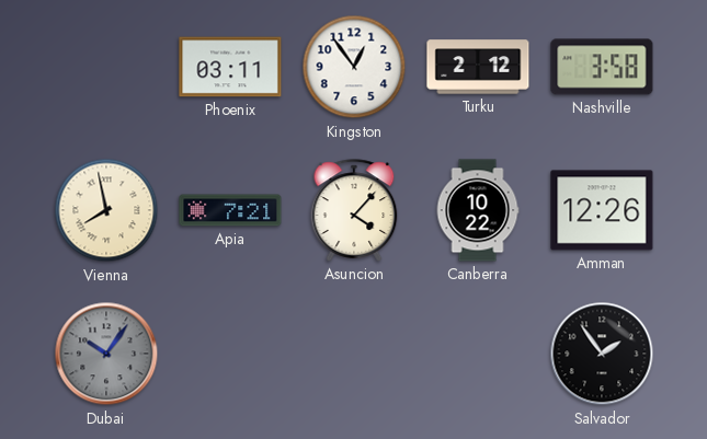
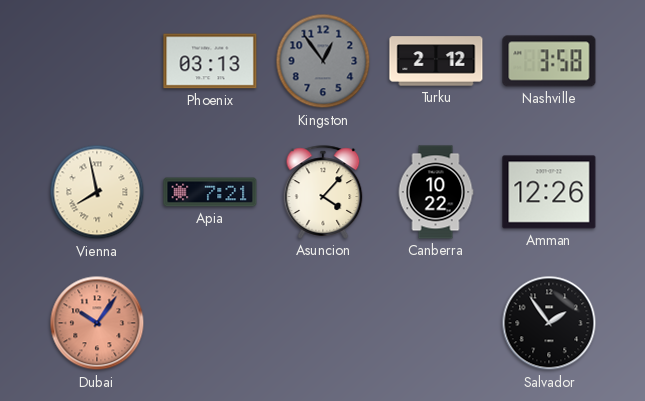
Phoenix: 03:11 -> 03:13 (210, 61)
Kingston dial: white -> grey (323, 61)
Dubai dial: grey -> salmon (97, 323)
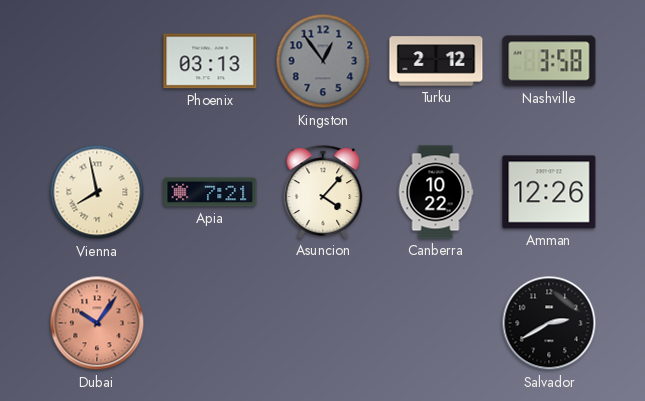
Salvador: 1:54 -> 2:40 (549, 323)
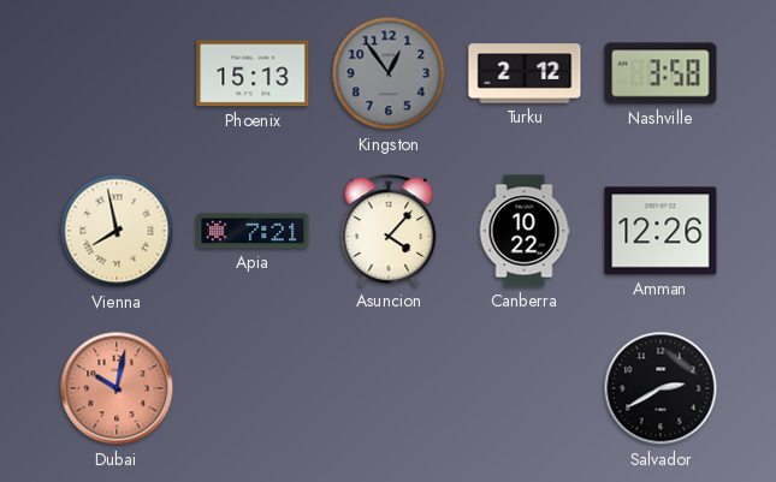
Phoenix: 03:13 -> 15:13 (253, 73)
Dubai: 10:06 -> 10:02 (117, 388)
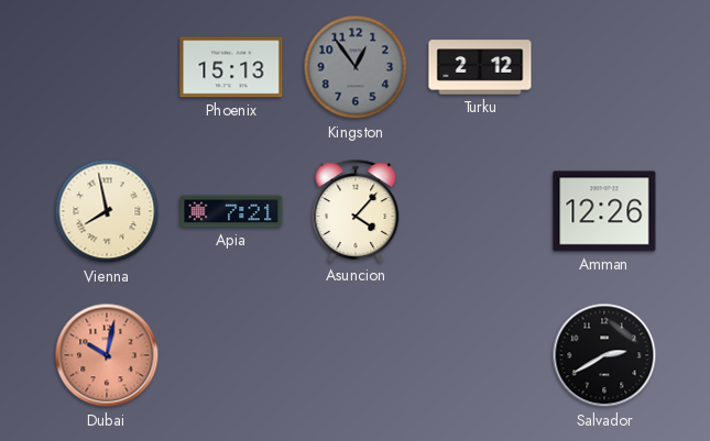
Nashville: 3:58 -> none (661, 73)
Canberra: 10:22 -> none (525, 231)
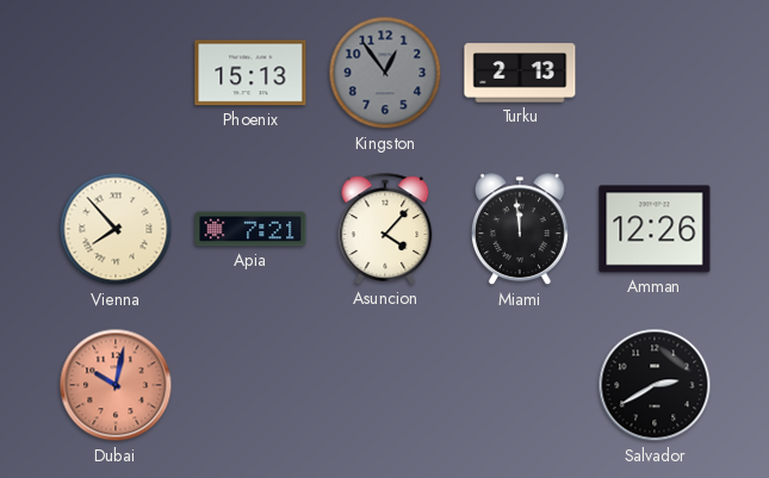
Turku: 2:12 -> 2:13 (520, 73)
Vienna: 7:58 -> 7:53 (116, 229)
Miami: none -> 11:59 (520, 230)
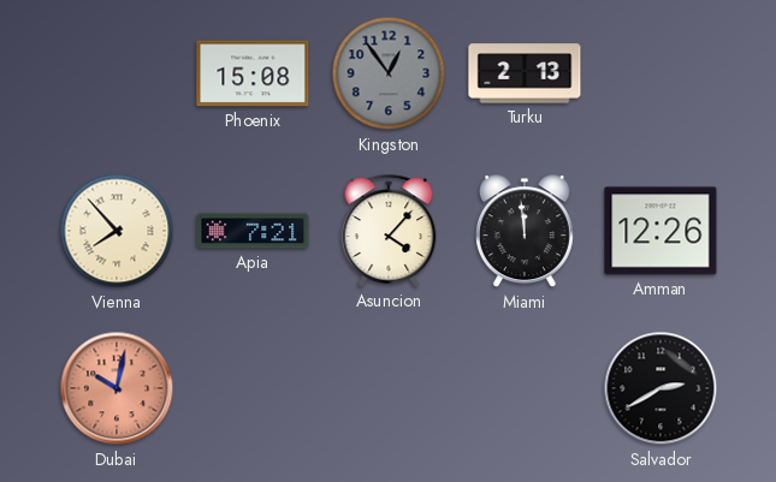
Phoenix: 15:13 -> 15:08 (253, 73)
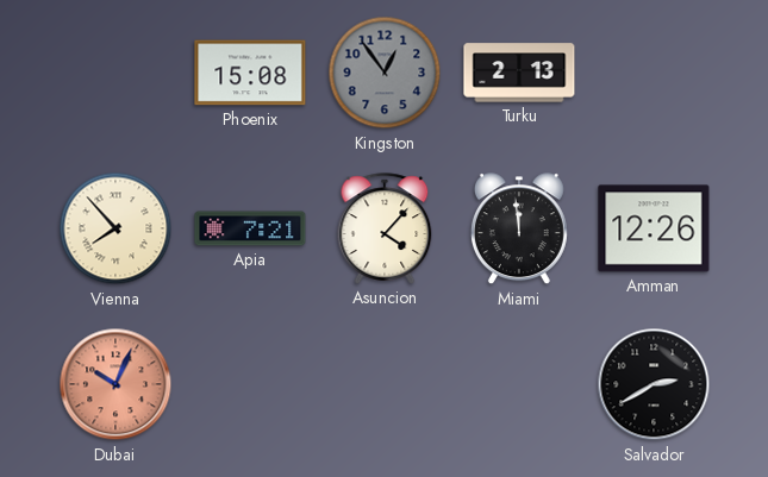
Dubai: 10:02 -> 10:04 (115, 384)
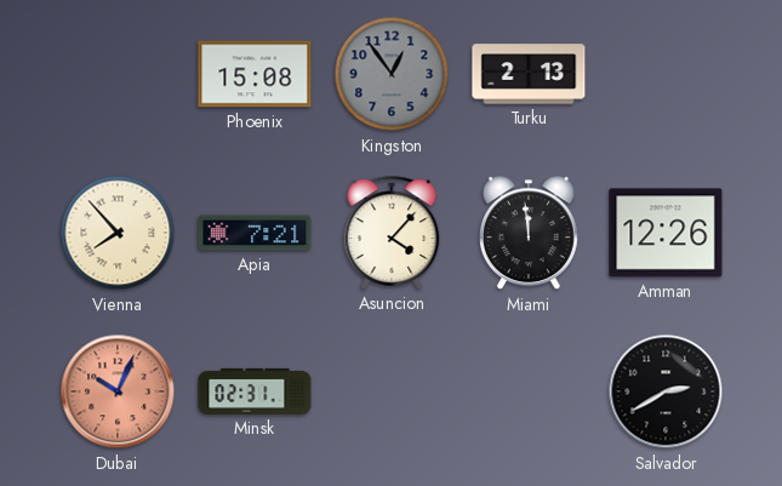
Minsk: none -> 02:31 (255, 391)
